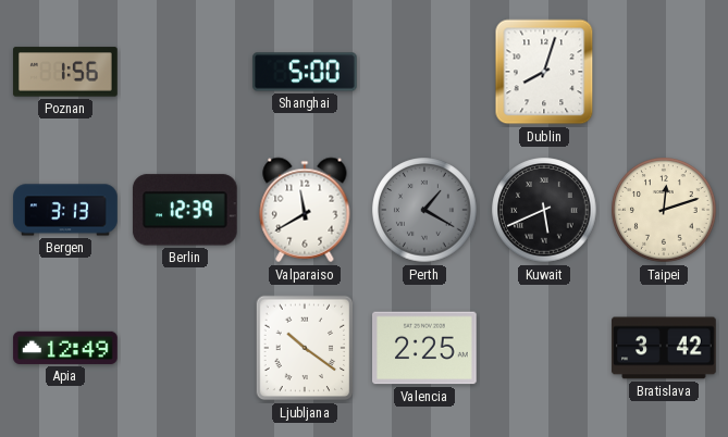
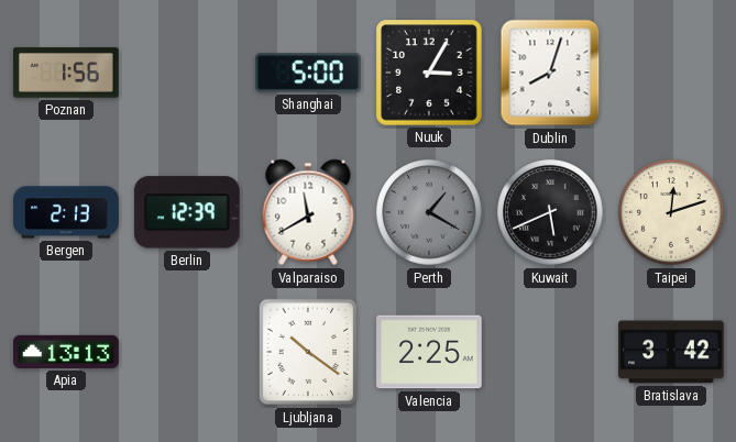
Nuuk: none -> 3:05 (430, 74)
Bergen: 3:13 -> 2:13 (66, 212)
Apia: 12:49 -> 13:13 (66, 352)
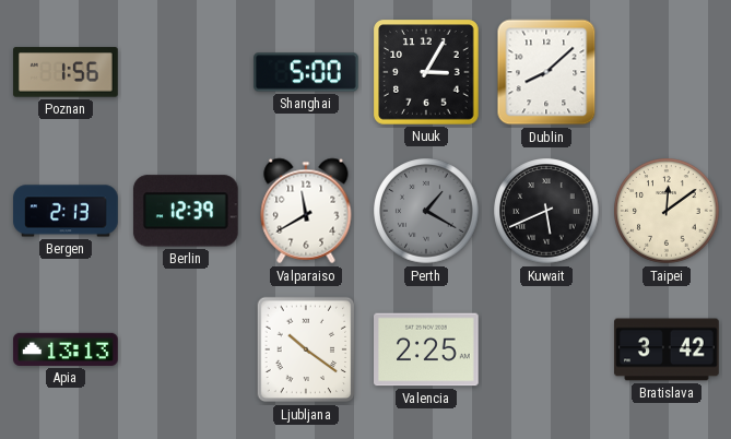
Dublin: 8:03 -> 8:08 (546, 72)
Taipei: 12:12 -> 12:09 (667, 211)
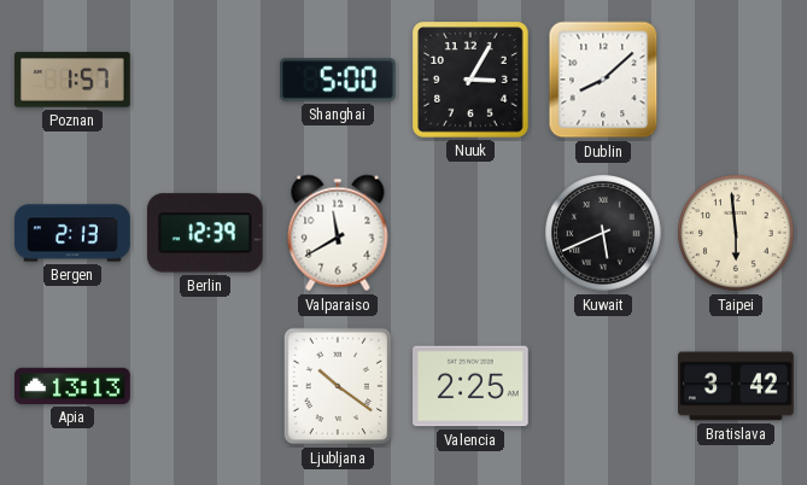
Poznan: 1:56 -> 1:57 (74, 80)
Perth: 1:20 -> none (426, 211)
Taipei: 12:09 -> 5:59 (736, 233)
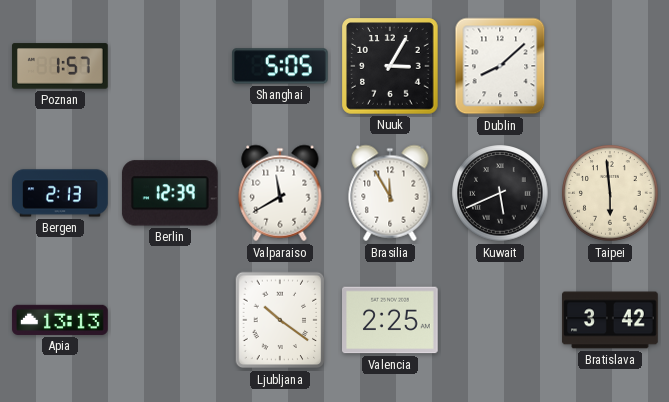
Shanghai: 5:00 -> 5:05 (280, 66)
Brasilia: none -> 11:55 (390, 193)
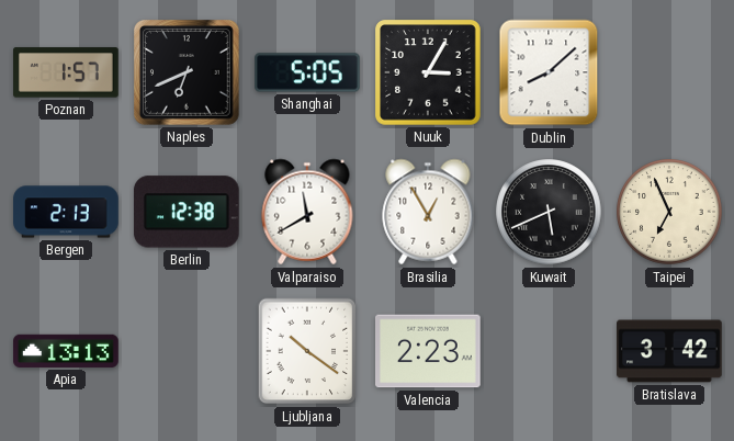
Naples: none -> 6:41 (188, 73)
Berlin: 12:39 -> 12:38 (187, 212)
Brasilia: 11:55 -> 12:55 (428, 212)
Taipei: 5:59 -> 6:56 (669, 212)
Valencia: 2:25 -> 2:23 (429, 351)
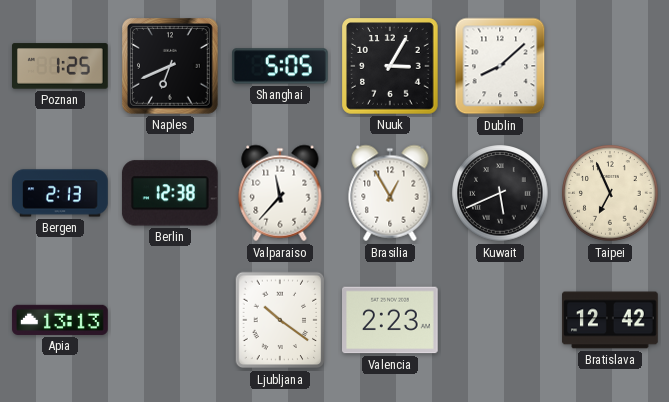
Poznan: 1:57 -> 1:25 (61, 66)
Valparaiso: 11:40 -> 11:37 (280, 193)
Bratislava: 3:42 -> 12:42 (610, 320)
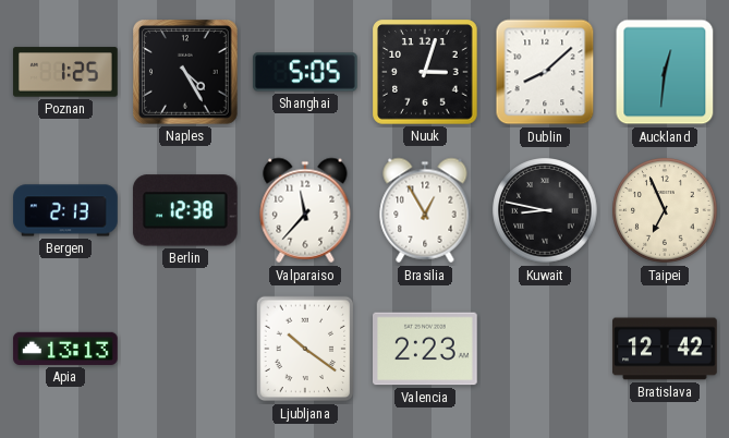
Naples: 6:41 -> 4:25 (186, 73)
Nuuk: 3:05 -> 3:03 (426, 73)
Auckland: none -> 12:31 (665, 72)
Kuwait: 5:41 -> 8:47 (545, 210)
